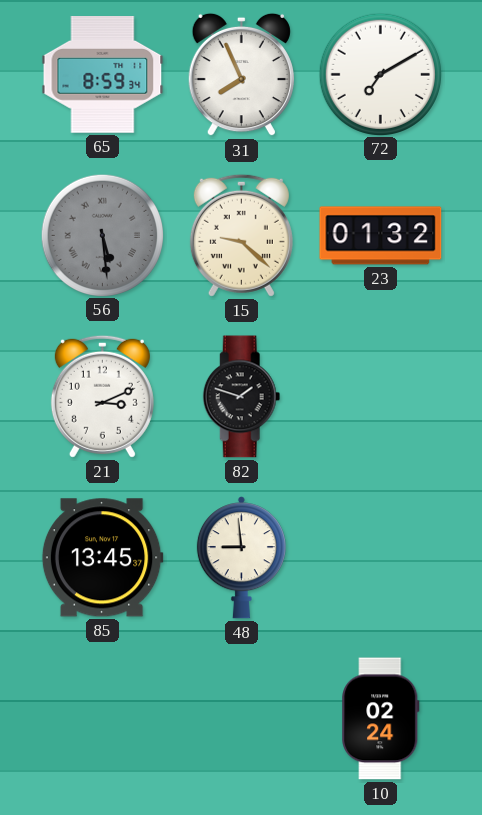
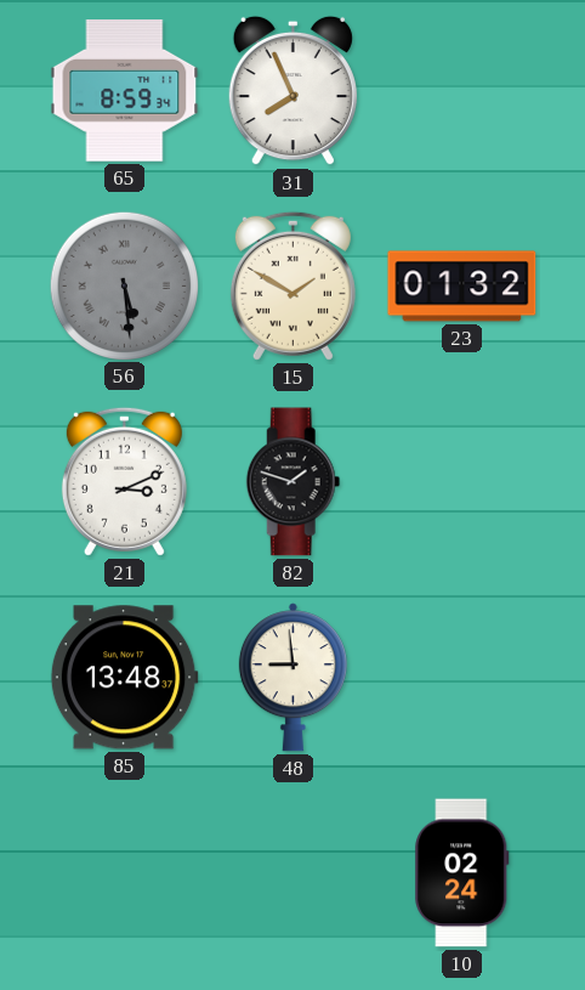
72: 7:10 -> none (380, 74)
15: 9:22 -> 1:50 (292, 285)
85: 13:45 -> 13:48 (124, 678)
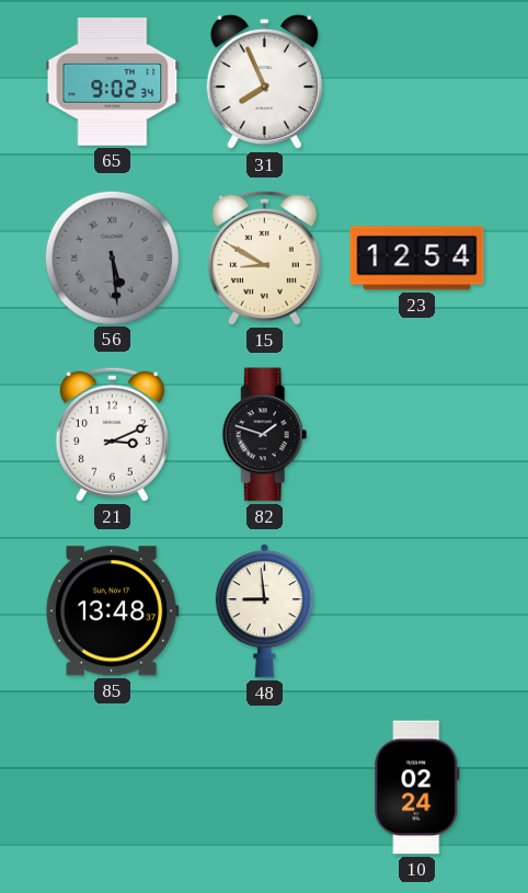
65: 8:59 -> 9:02 (113, 82)
15: 1:50 -> 8:50 (264, 257)
23: 01:32 -> 12:54 (417, 259)
